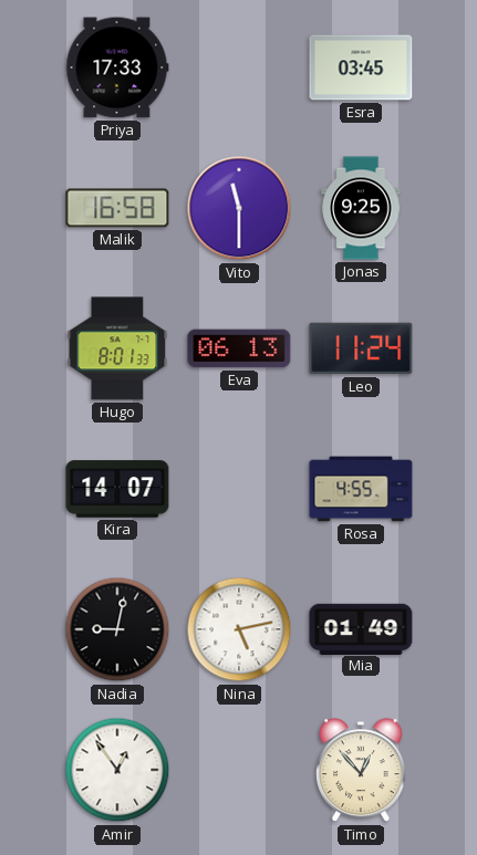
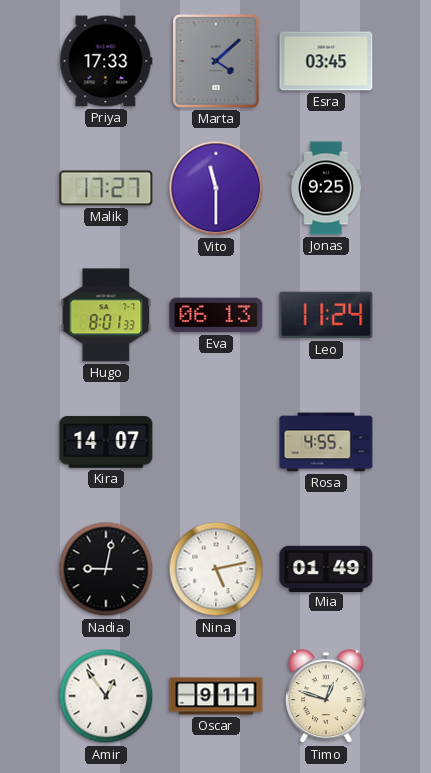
Marta: none -> 4:08 (217, 62)
Malik: 16:58 -> 17:27 (106, 188)
Oscar: none -> 9:11 (216, 696)
Timo: 12:53 -> 12:48 (327, 697)
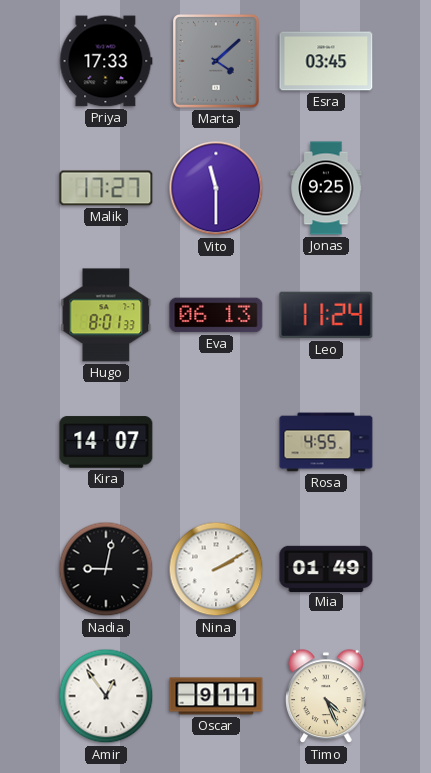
Nina: 5:13 -> 2:10 (216, 569)
Timo: 12:48 -> 4:26 (327, 697)
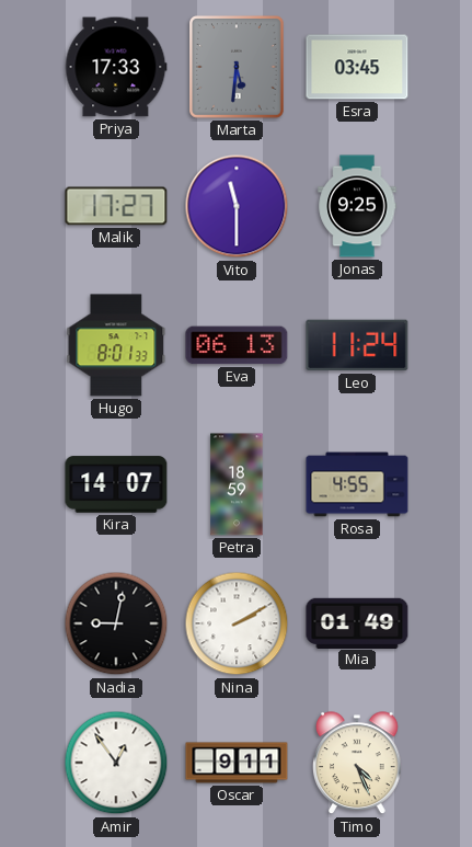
Marta: 4:08 -> 5:31 (238, 68)
Petra: none -> 18:59 (237, 484)
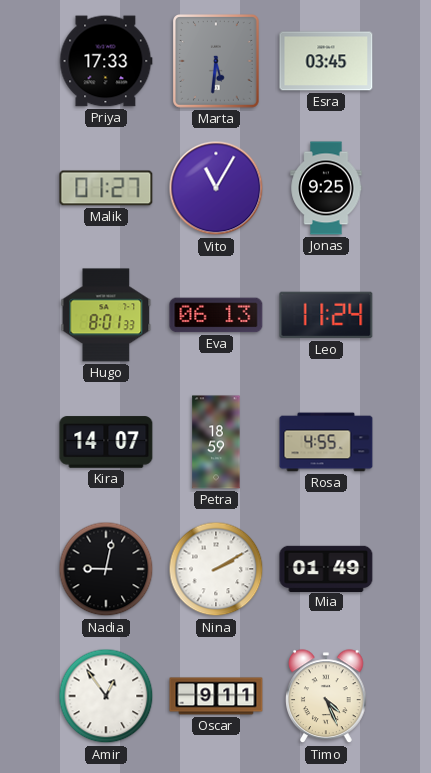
Malik: 17:27 -> 01:27 (106, 188)
Vito: 11:30 -> 11:05 (216, 188)
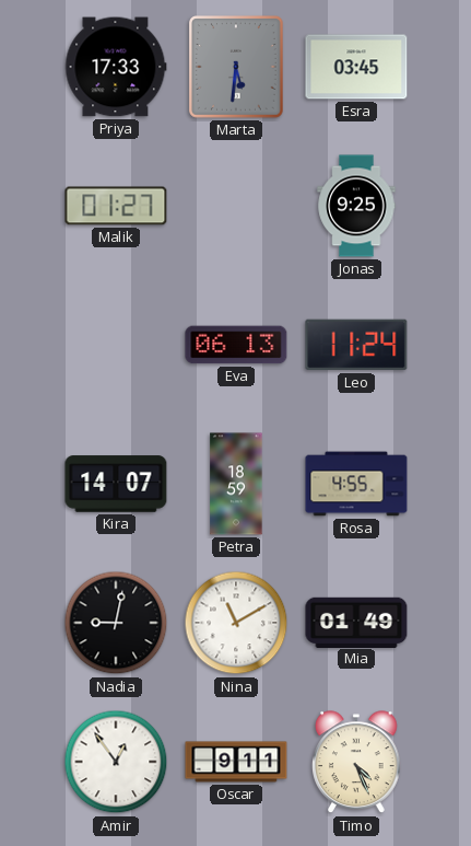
Vito: 11:05 -> none (216, 188)
Hugo: 8:01 -> none (106, 315)
Nina: 2:10 -> 11:10 (236, 623)
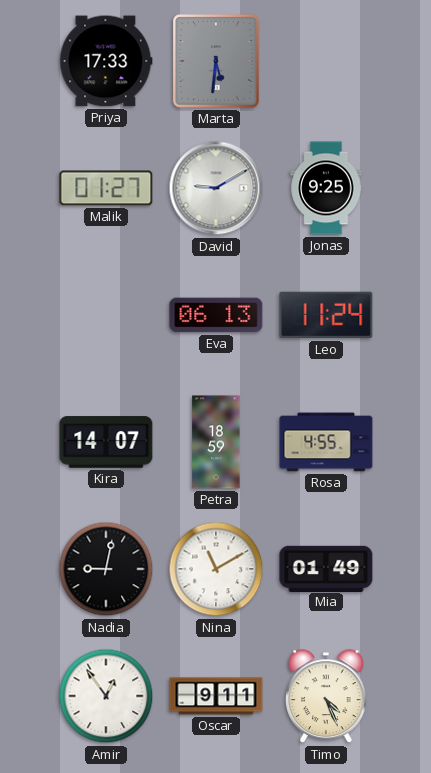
Esra: 03:45 -> none (356, 67)
David: none -> 9:10 (216, 188)
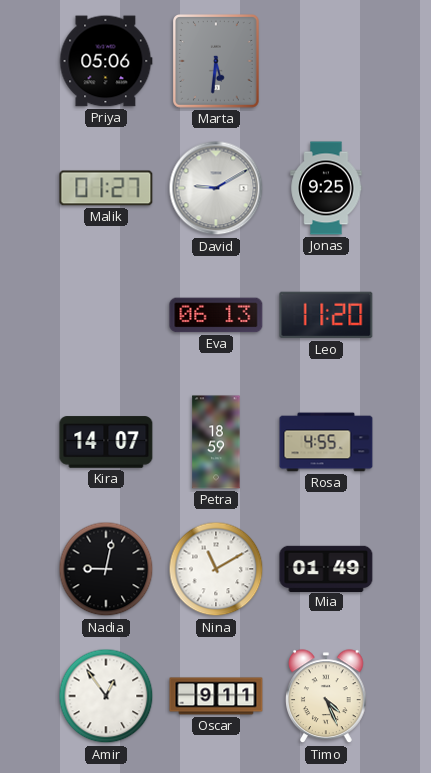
Priya: 17:33 -> 05:06 (106, 61)
Leo: 11:24 -> 11:20 (326, 315)
